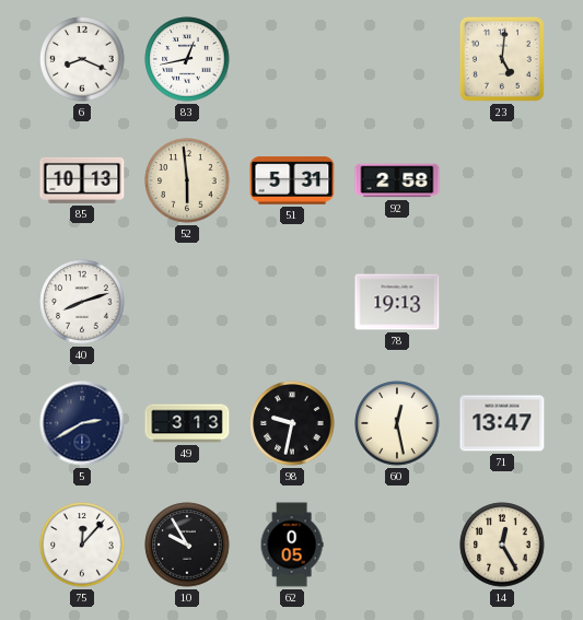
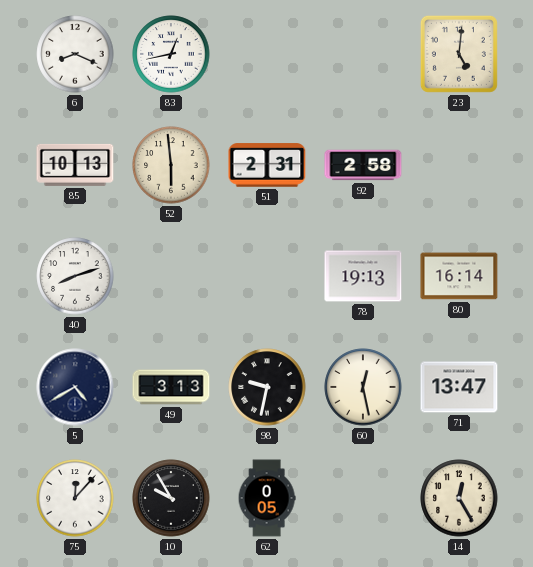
51: 5:31 -> 2:31 (267, 165)
80: none -> 16:14 (459, 276)
5: 2:40 -> 4:40 (75, 387)
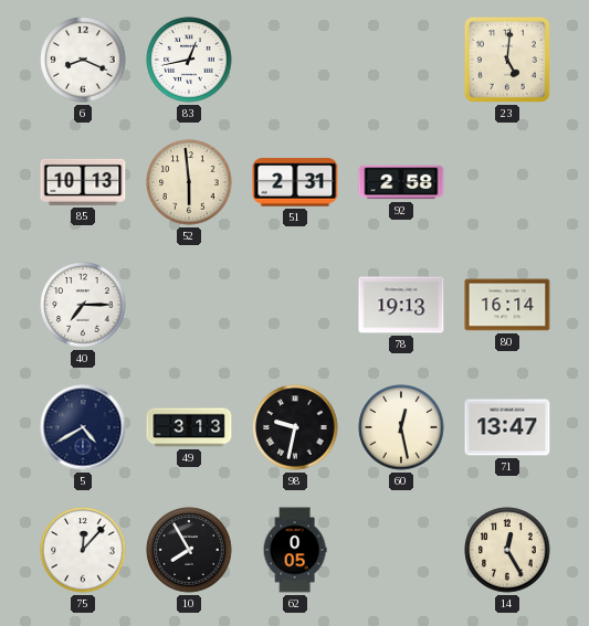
40: 8:12 -> 7:15 (83, 305)
10: 9:55 -> 7:55 (189, 550)
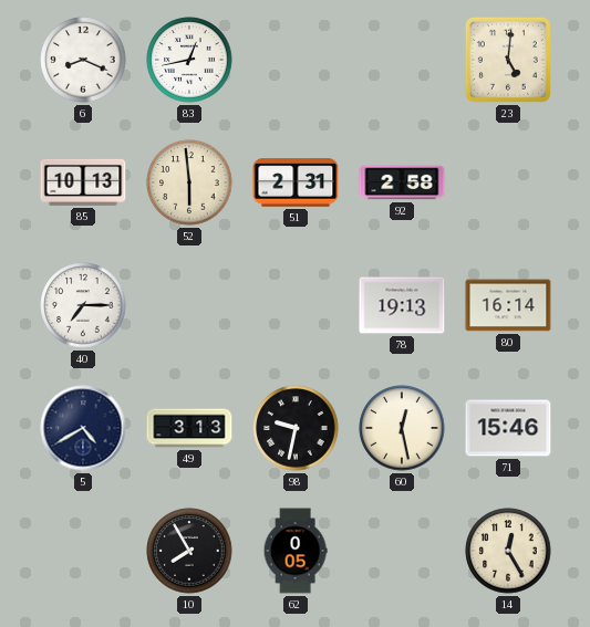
71: 13:47 -> 15:46 (508, 428)
75: 12:07 -> none (83, 550)
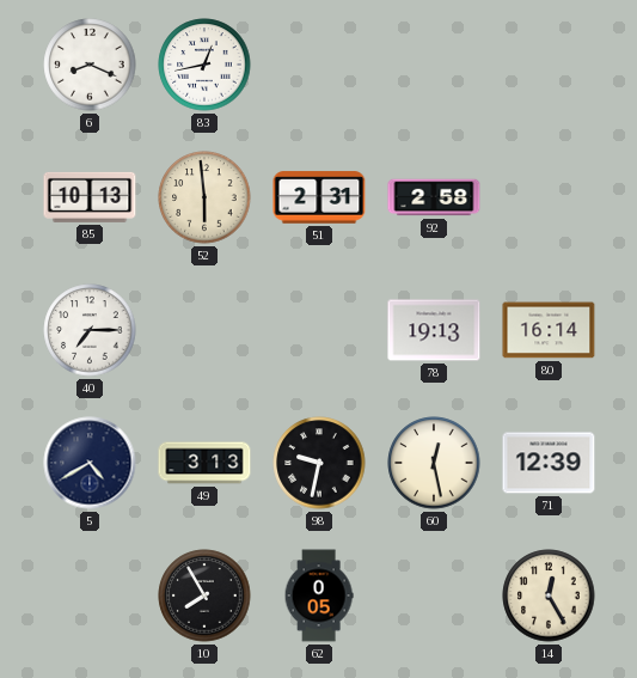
23: 5:01 -> none (508, 60)
71: 15:46 -> 12:39 (549, 463)
